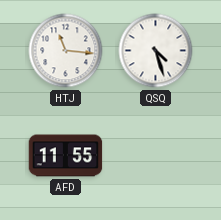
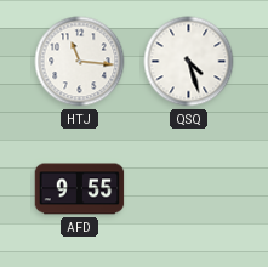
AFD: 11:55 -> 9:55 (80, 189)
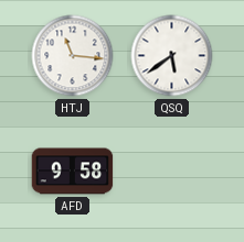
QSQ: 4:27 -> 5:39 (172, 56)
AFD: 9:55 -> 9:58 (73, 172)
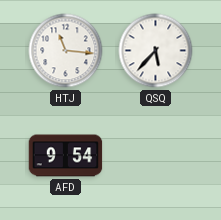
QSQ: 5:39 -> 5:37 (156, 51)
AFD: 9:58 -> 9:54 (66, 156)
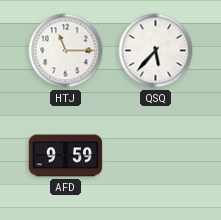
HTJ: 11:16 -> 11:15 (66, 51)
AFD: 9:54 -> 9:59 (66, 156)
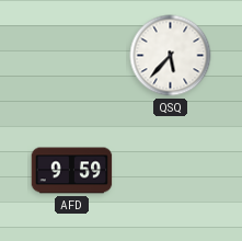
HTJ: 11:15 -> none (66, 51)
